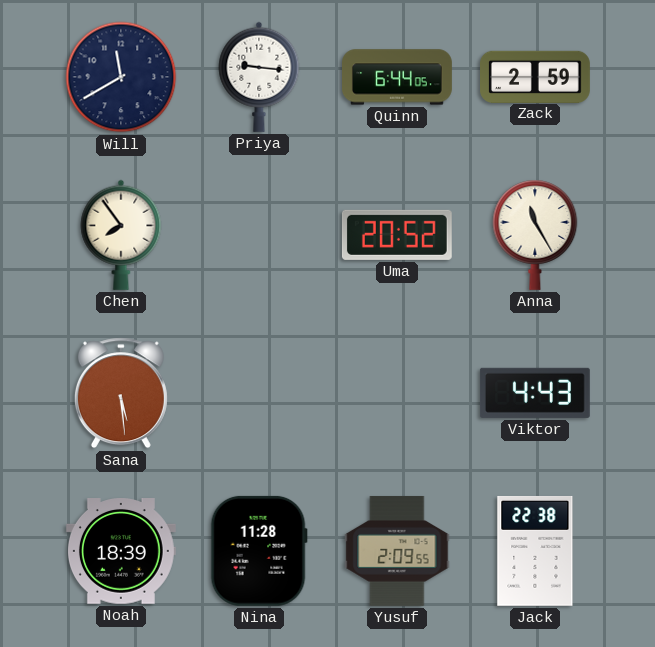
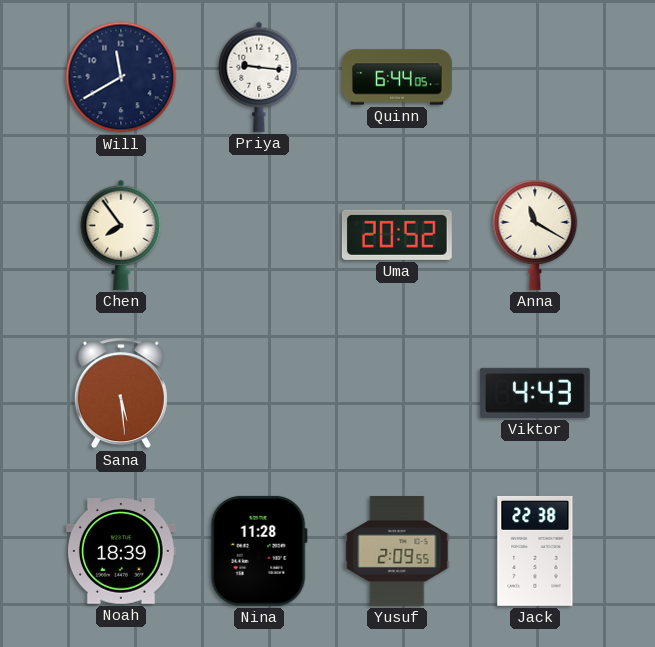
Zack: 2:59 -> none (536, 76)
Anna: 11:25 -> 11:20 (535, 235)
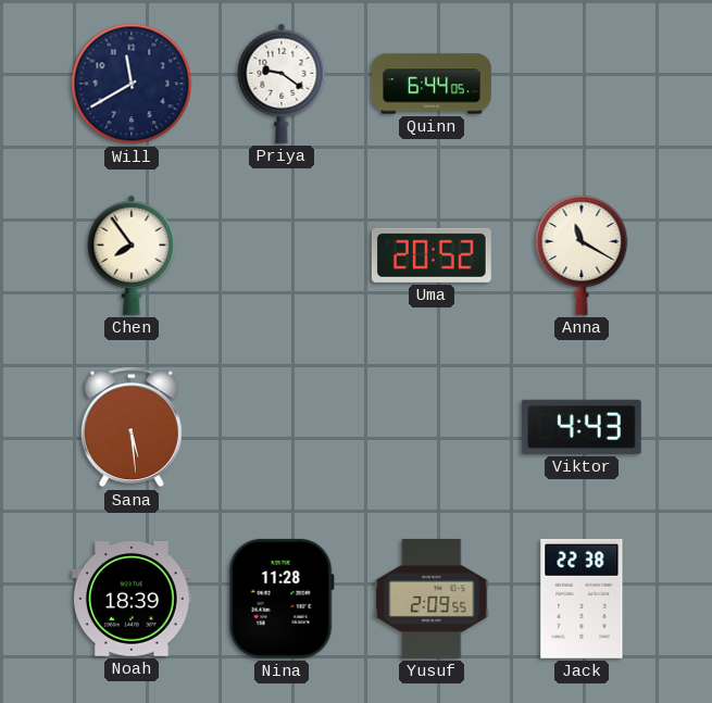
Priya: 9:16 -> 9:21 (282, 84)
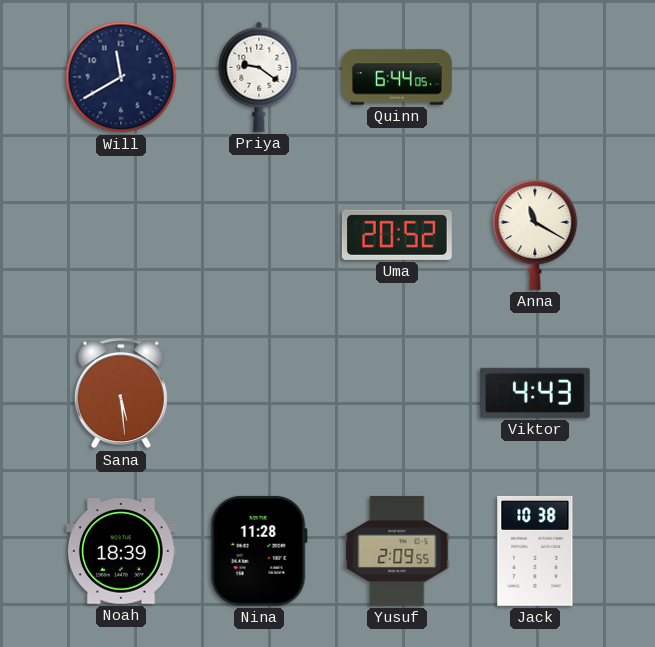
Chen: 7:54 -> none (132, 255)
Jack: 22:38 -> 10:38 (535, 551)
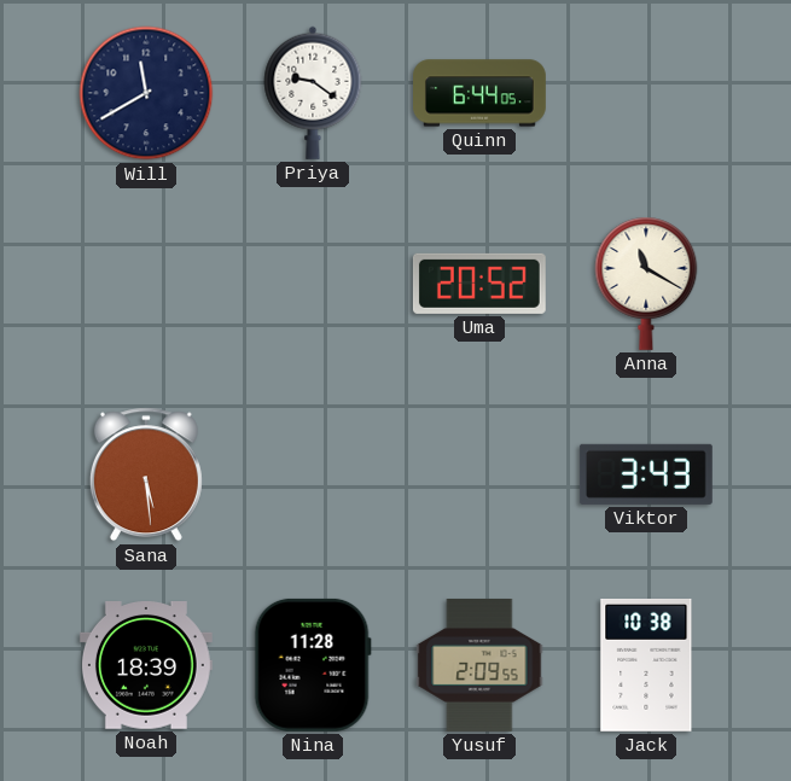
Viktor: 4:43 -> 3:43 (646, 474)
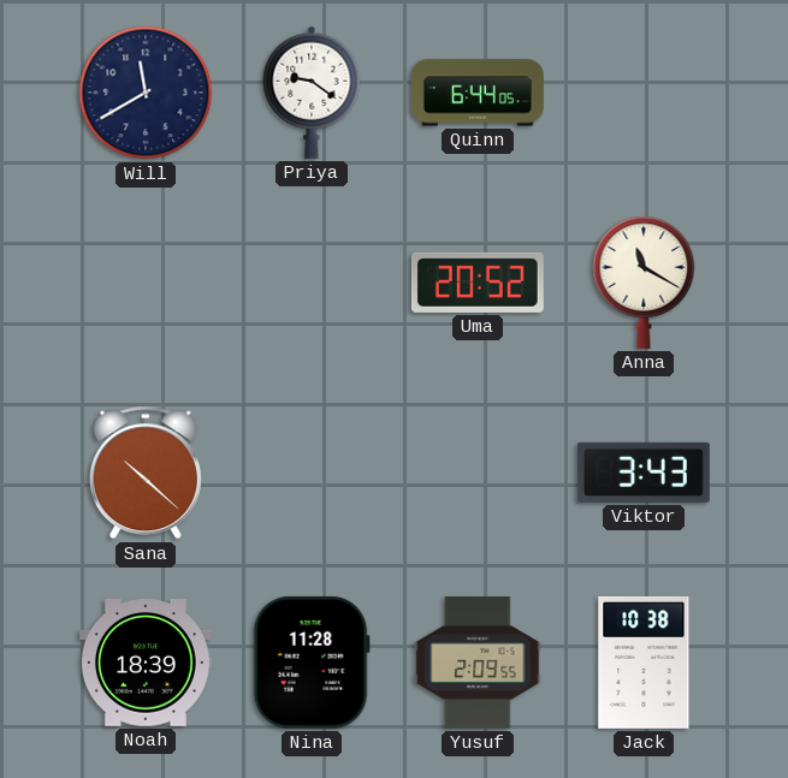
Sana: 5:29 -> 10:22 (146, 473)
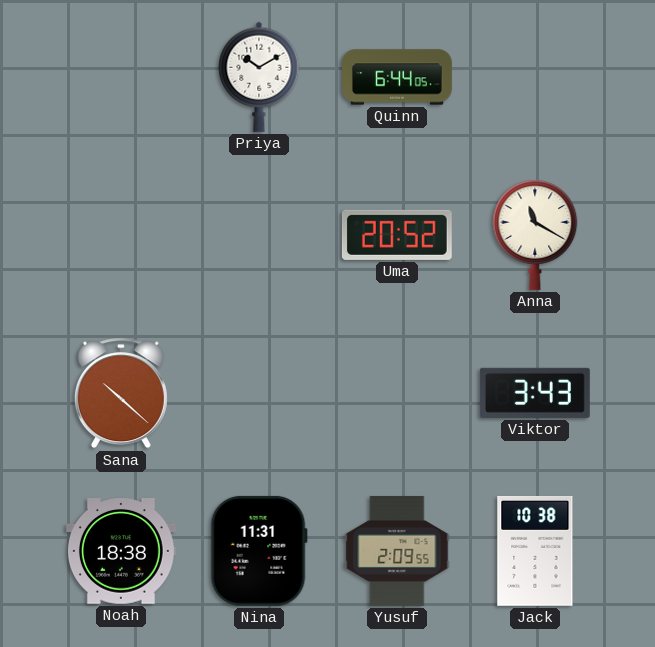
Will: 11:40 -> none (146, 93)
Priya: 9:21 -> 10:10 (259, 77)
Noah: 18:39 -> 18:38 (121, 552)
Nina: 11:28 -> 11:31 (259, 551)
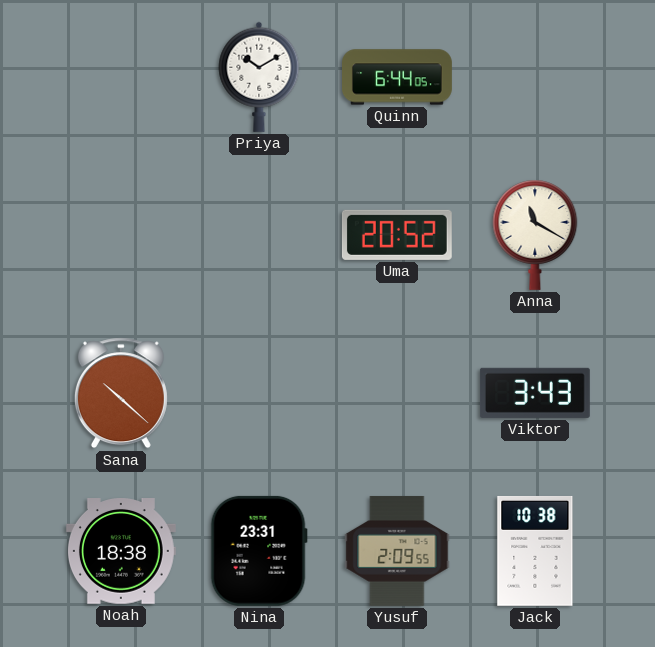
Nina: 11:31 -> 23:31 (259, 551)
